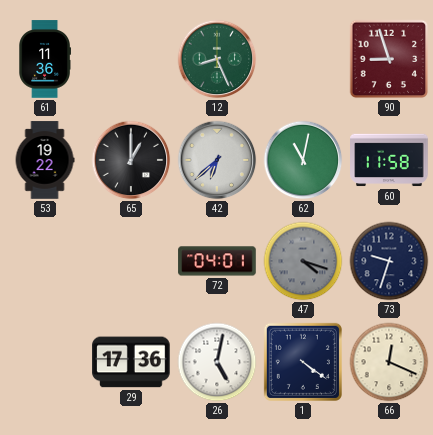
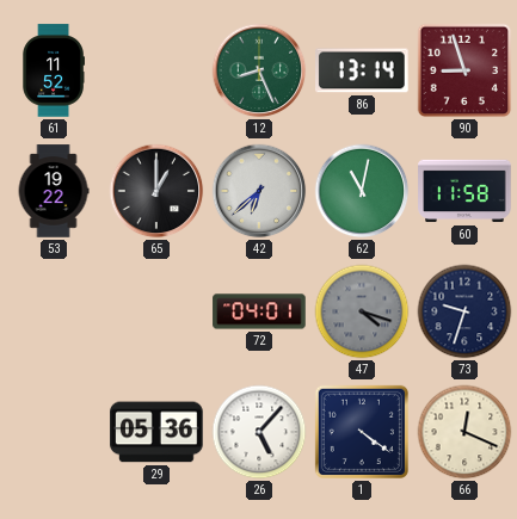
61: 11:36 -> 11:52 (53, 70)
86: none -> 13:14 (362, 70)
29: 17:36 -> 05:36 (156, 432)
26: 5:02 -> 5:07 (259, 432)
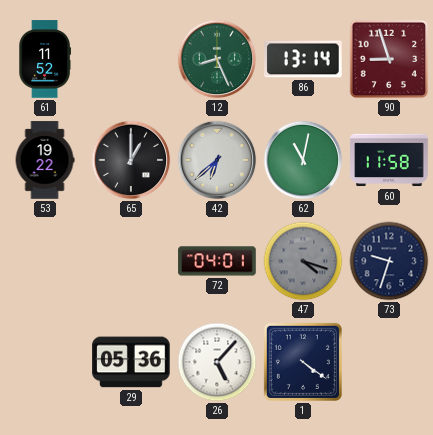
66: 12:19 -> none (464, 432)
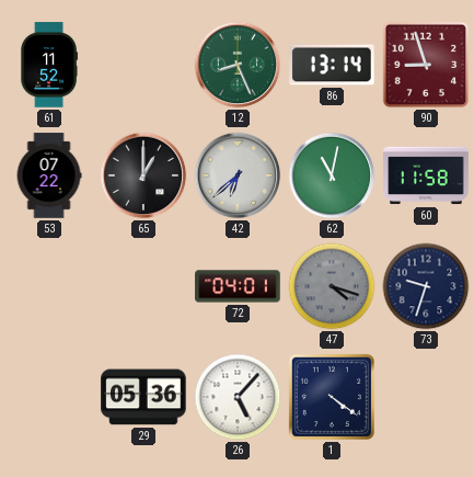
53: 19:22 -> 07:22 (49, 175)
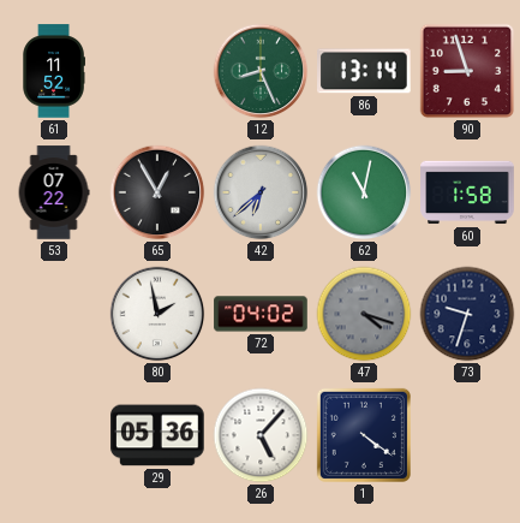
65: 1:00 -> 12:55 (157, 192)
60: 11:58 -> 1:58 (467, 192)
80: none -> 1:58 (157, 314)
72: 04:01 -> 04:02 (261, 314)
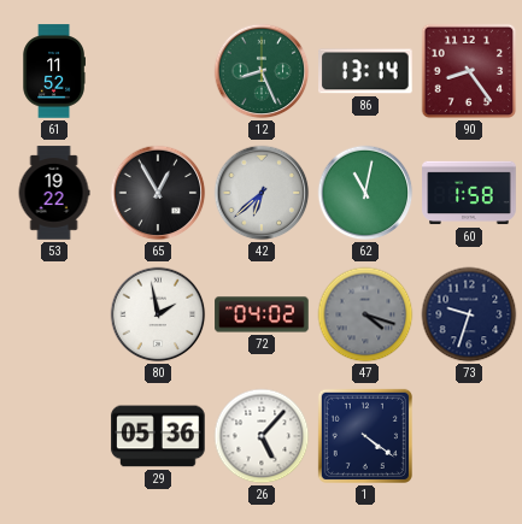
90: 8:57 -> 8:24 (469, 71)
53: 07:22 -> 19:22 (54, 193)
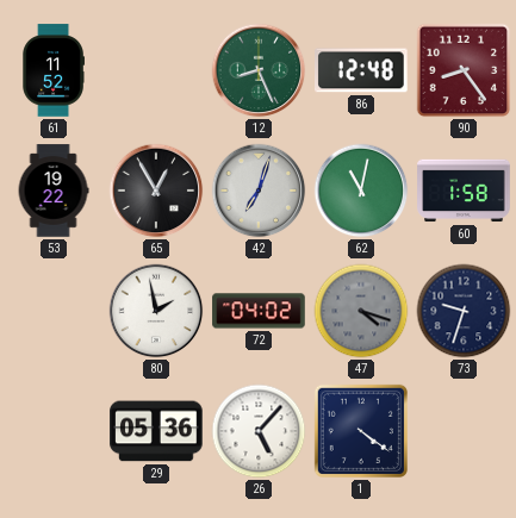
86: 13:14 -> 12:48 (361, 70)
42: 6:38 -> 7:03 (259, 191)
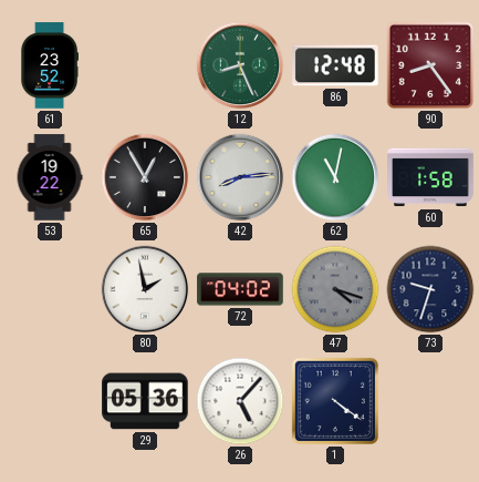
61: 11:52 -> 23:52 (49, 65)
42: 7:03 -> 8:14 (240, 177)
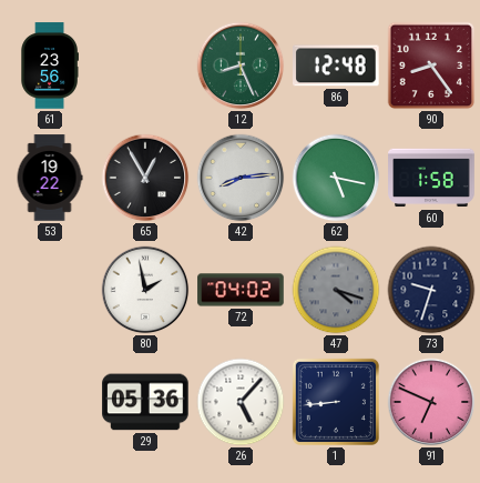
61: 23:52 -> 23:56 (49, 66)
62: 11:02 -> 5:17 (336, 178)
1: 4:21 -> 8:44 (336, 402)
91: none -> 6:49 (431, 402)
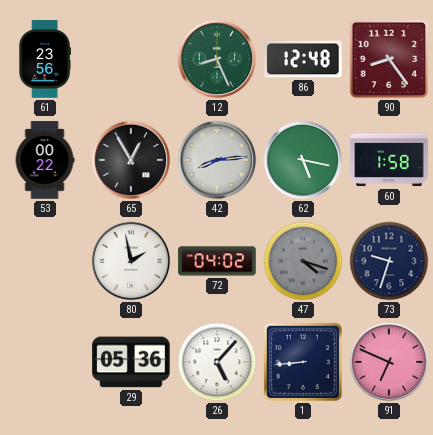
53: 19:22 -> 00:22 (45, 160)
